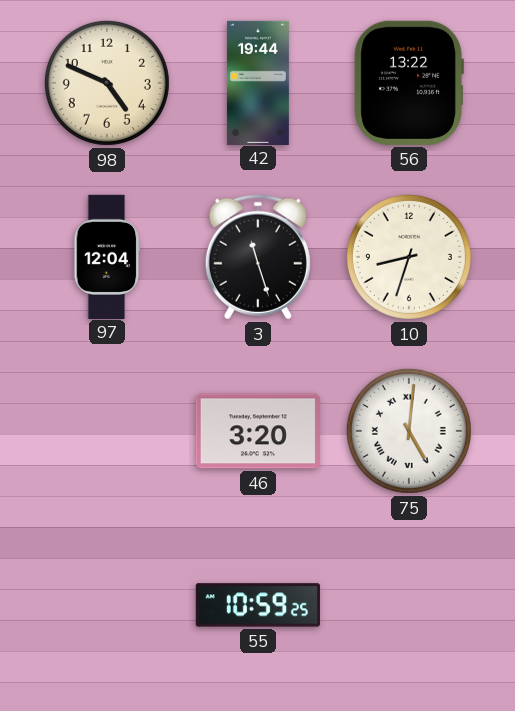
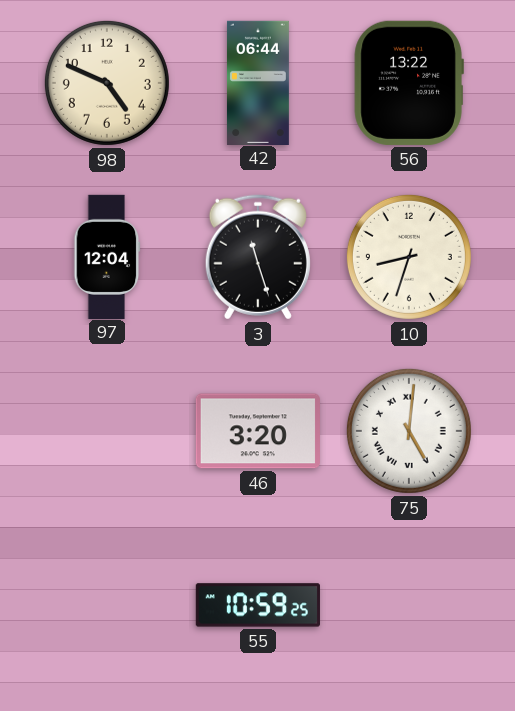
42: 19:44 -> 06:44 (258, 82)
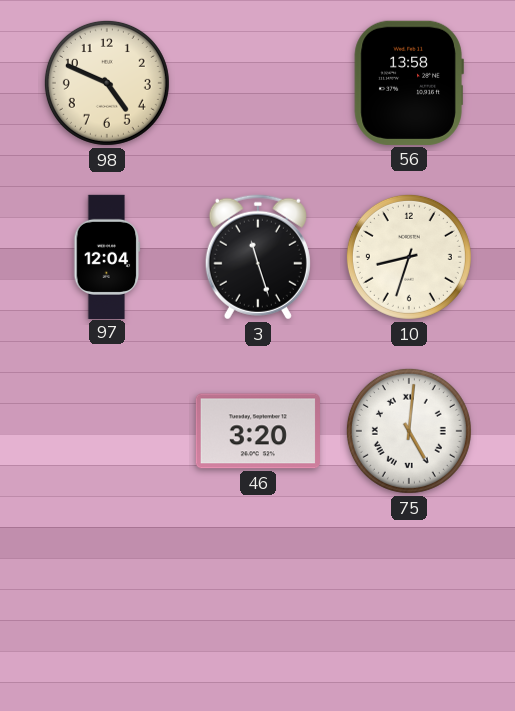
42: 06:44 -> none (258, 82)
56: 13:22 -> 13:58 (409, 83)
55: 10:59 -> none (258, 605)
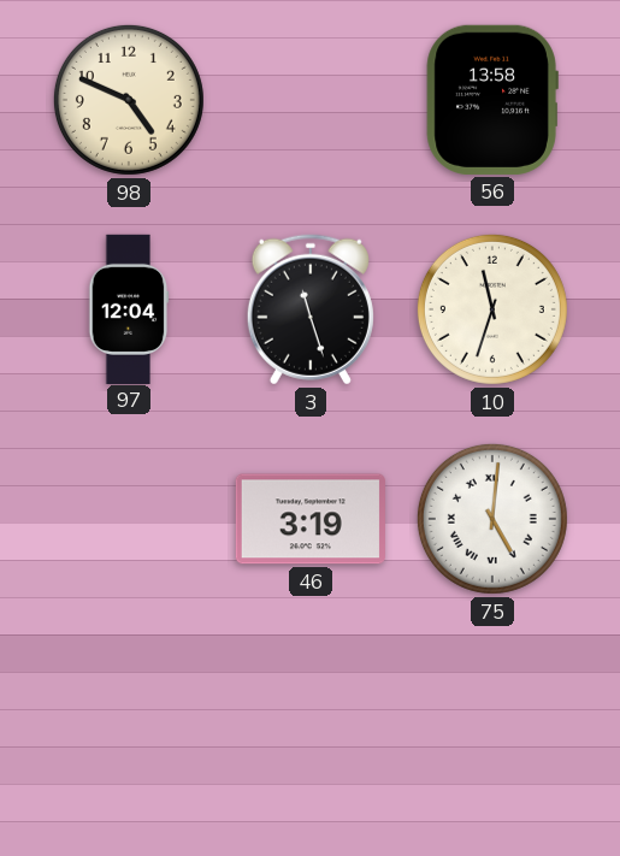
10: 8:33 -> 11:33 (492, 309)
46: 3:20 -> 3:19 (311, 519)
